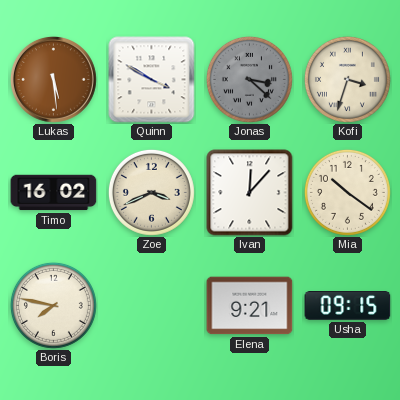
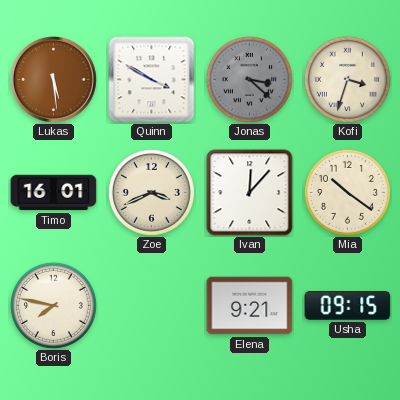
Timo: 16:02 -> 16:01 (54, 193)
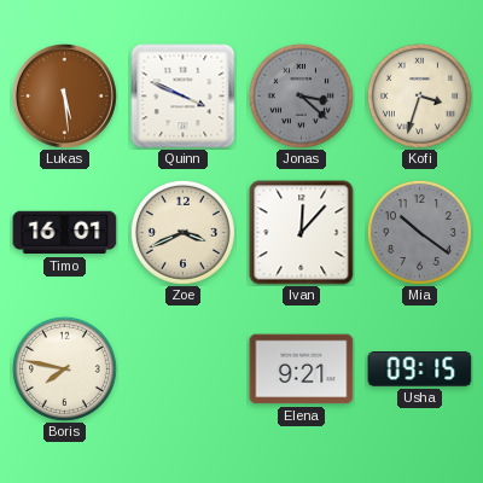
Quinn: 3:50 -> 3:49 (184, 97)
Mia dial: cream -> grey (419, 232)
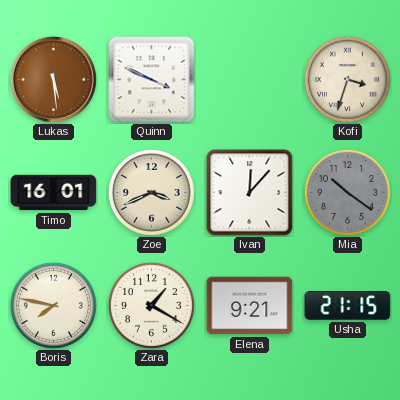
Jonas: 3:22 -> none (301, 95)
Zara: none -> 1:20 (151, 305)
Usha: 09:15 -> 21:15 (348, 306)
